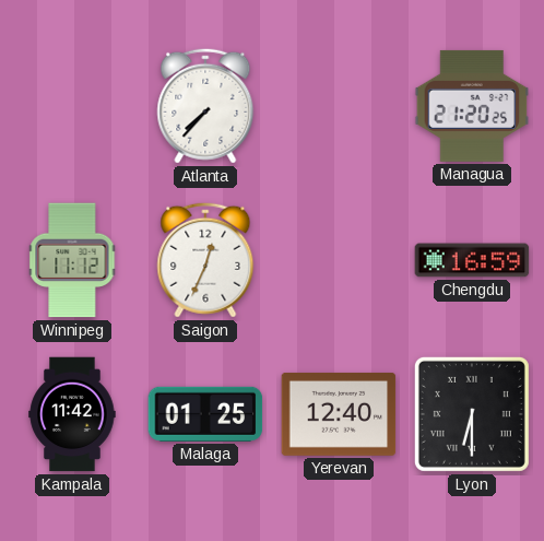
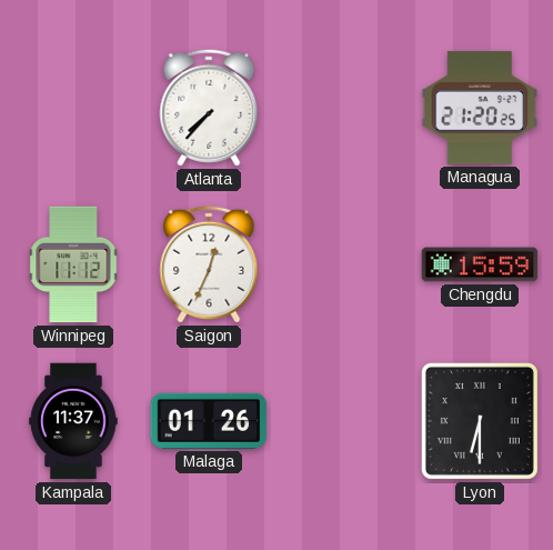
Chengdu: 16:59 -> 15:59 (480, 264)
Kampala: 11:42 -> 11:37 (73, 421)
Malaga: 01:25 -> 01:26 (209, 421)
Yerevan: 12:40 -> none (339, 414)
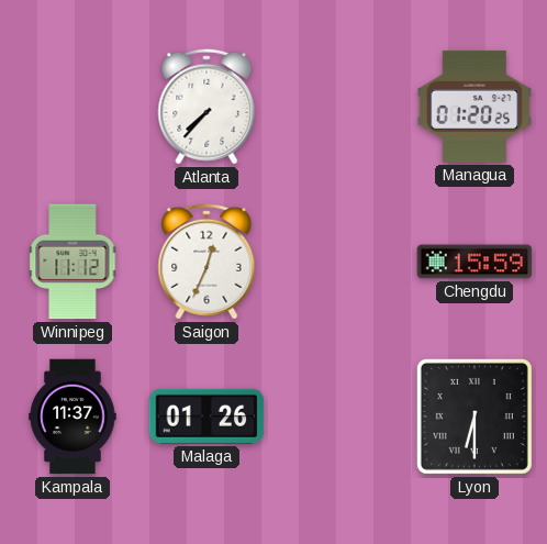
Managua: 21:20 -> 01:20 (475, 107)
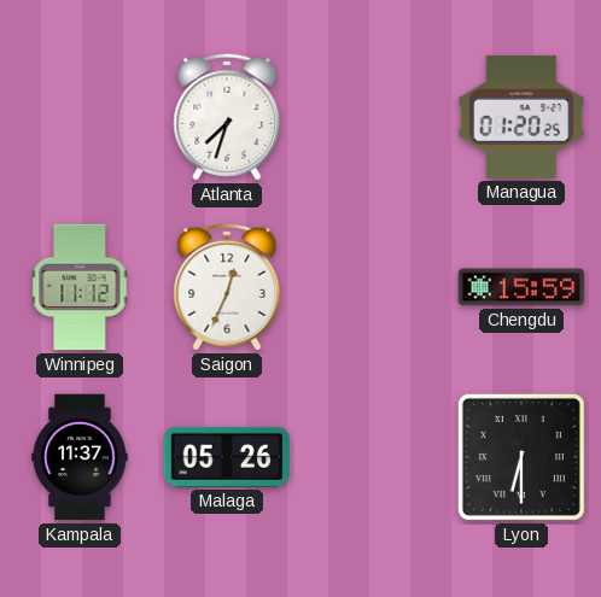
Atlanta: 7:37 -> 7:33 (227, 117)
Malaga: 01:26 -> 05:26 (227, 457)
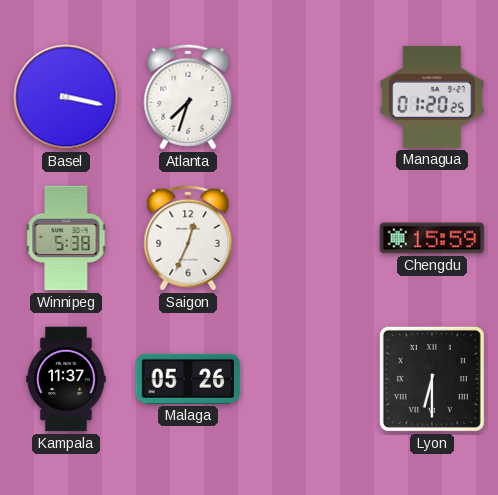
Basel: none -> 3:17 (66, 97)
Winnipeg: 11:12 -> 5:38 (66, 238)
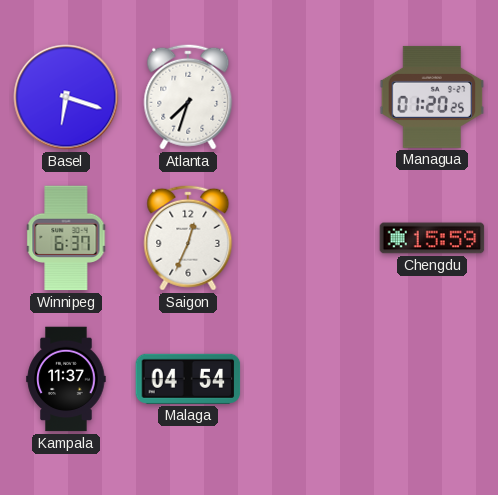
Basel: 3:17 -> 6:18 (66, 97)
Winnipeg: 5:38 -> 6:37 (66, 238)
Malaga: 05:26 -> 04:54 (188, 379)
Lyon: 6:30 -> none (432, 379)
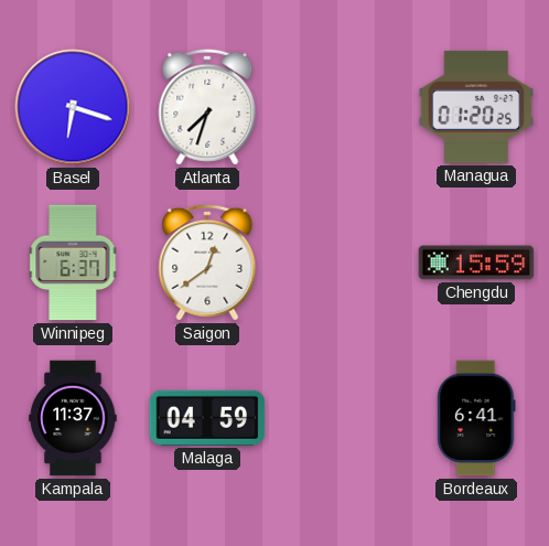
Saigon: 12:34 -> 12:39 (207, 263)
Malaga: 04:54 -> 04:59 (207, 418)
Bordeaux: none -> 6:41 (476, 418)
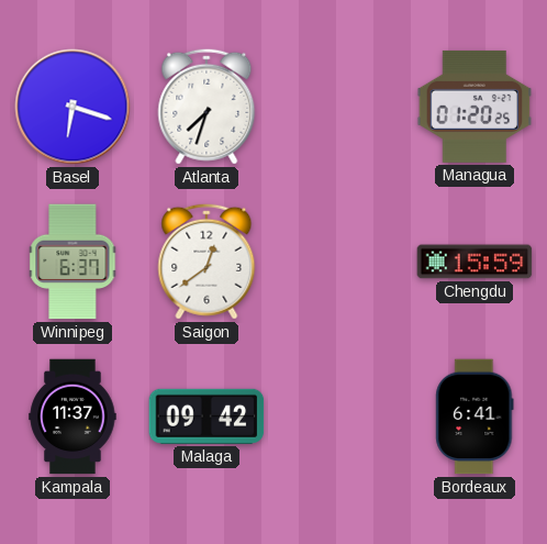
Malaga: 04:59 -> 09:42 (206, 417)
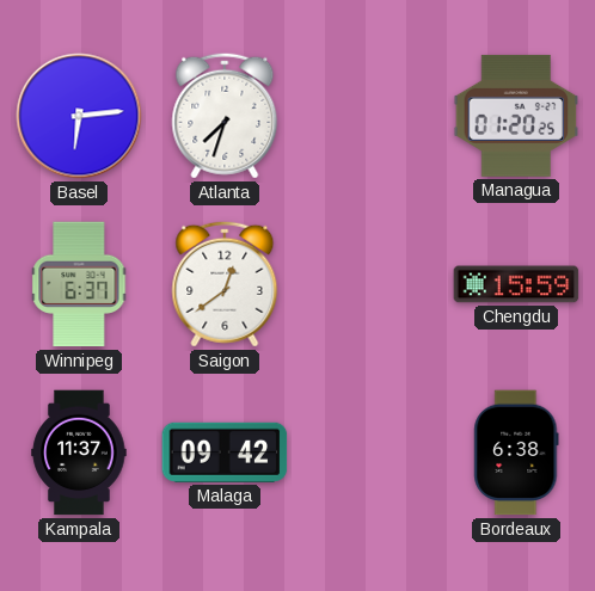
Basel: 6:18 -> 6:14 (79, 116)
Bordeaux: 6:41 -> 6:38 (516, 453)
